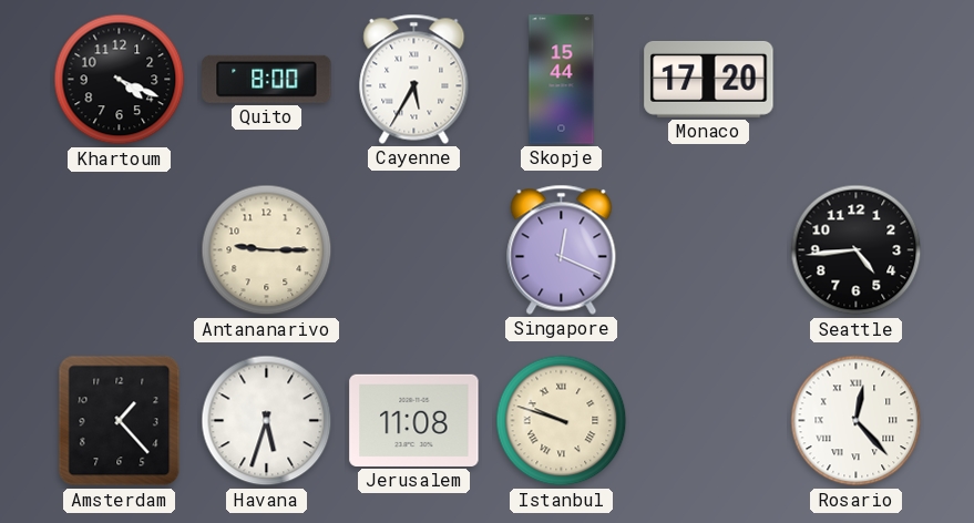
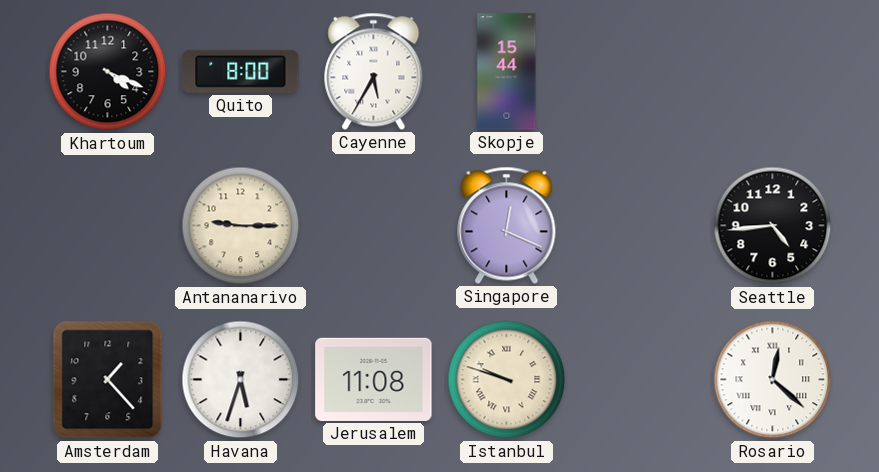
Monaco: 17:20 -> none (709, 79)
Rosario: 12:23 -> 12:22 (773, 380)
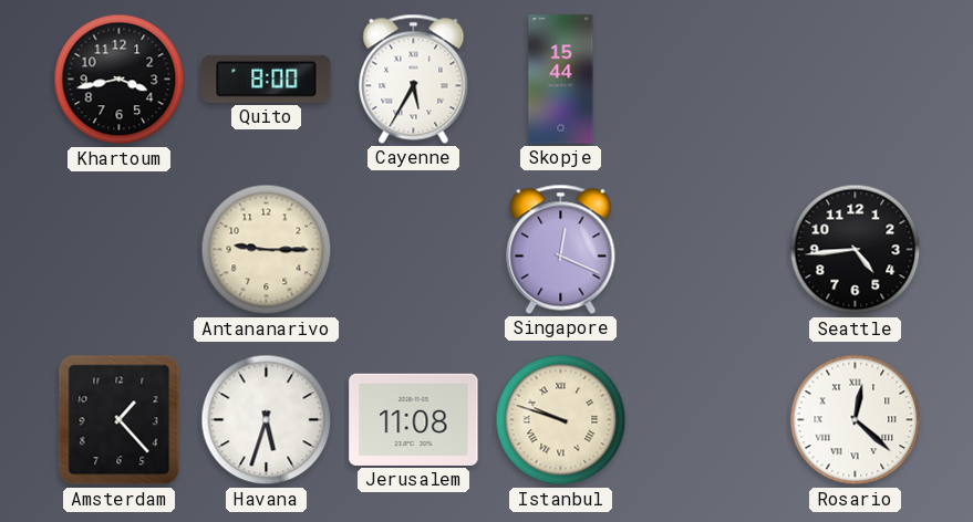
Khartoum: 4:19 -> 3:43 (120, 80)
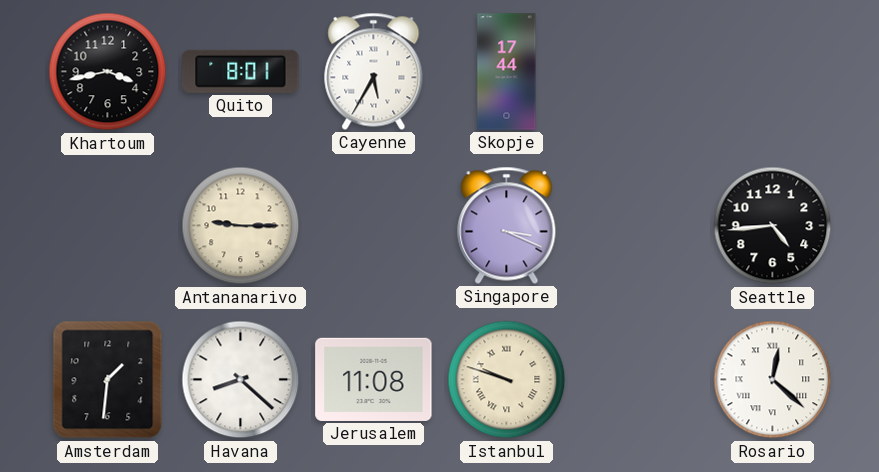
Quito: 8:00 -> 8:01 (241, 71)
Skopje: 15:44 -> 17:44 (507, 72)
Singapore: 12:19 -> 3:19 (507, 225)
Amsterdam: 1:23 -> 1:31 (108, 380)
Havana: 5:33 -> 8:22 (241, 380)
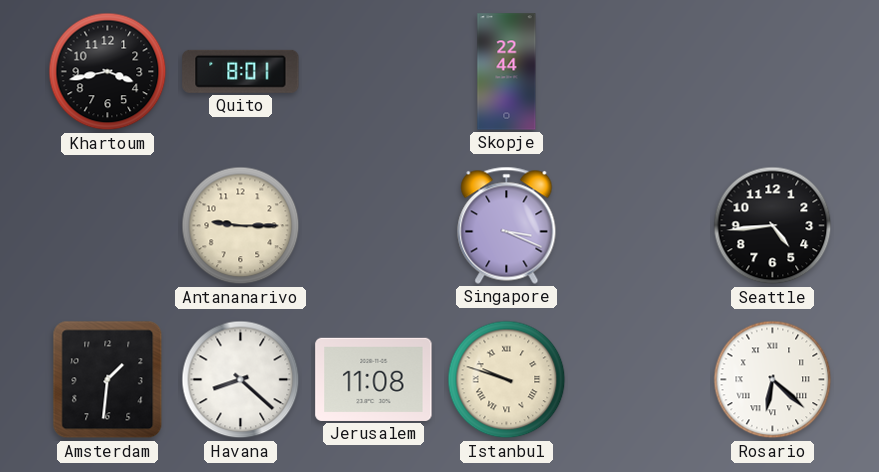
Cayenne: 5:35 -> none (374, 71)
Skopje: 17:44 -> 22:44 (507, 72)
Rosario: 12:22 -> 6:22 (773, 380)
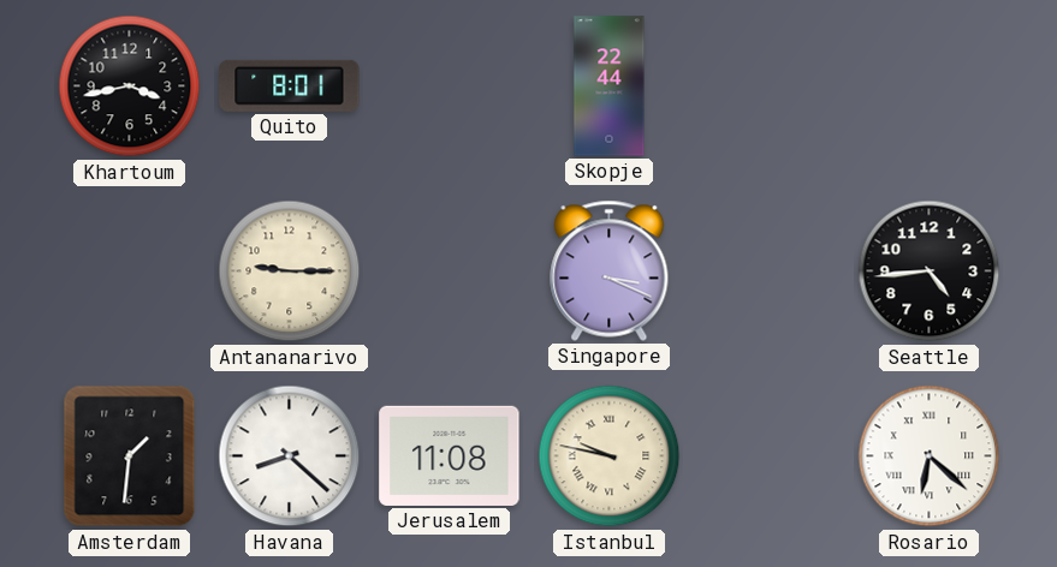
Istanbul: 9:48 -> 9:47 (610, 456)
